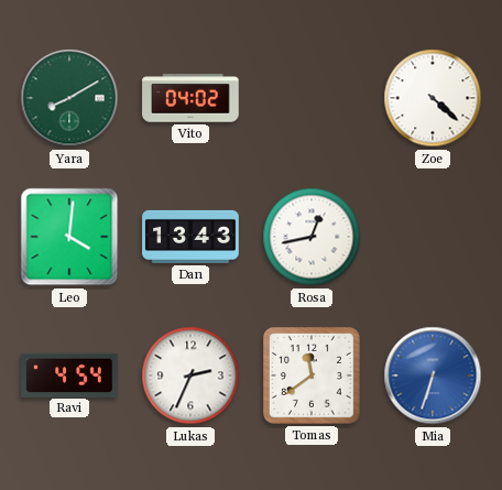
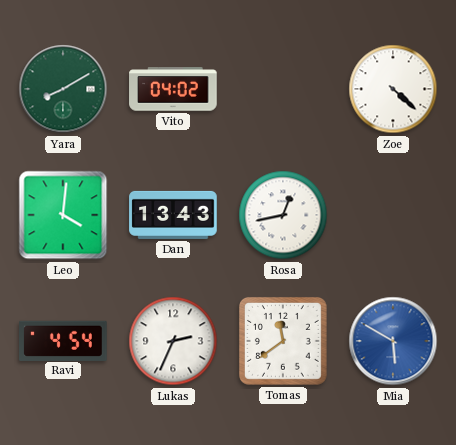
Mia: 6:33 -> 5:50 (393, 341)
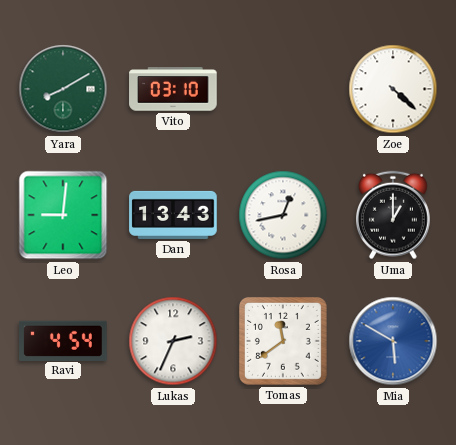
Vito: 04:02 -> 03:10 (173, 89)
Leo: 4:01 -> 9:01 (63, 215)
Uma: none -> 1:00 (394, 215)
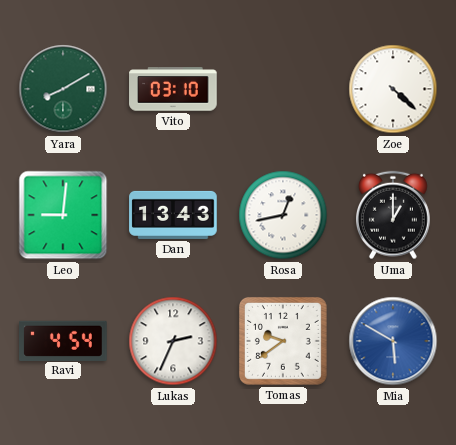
Tomas: 11:39 -> 9:39 (283, 341)
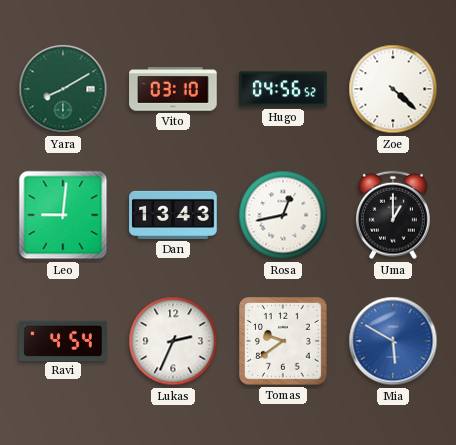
Hugo: none -> 04:56 (283, 89)
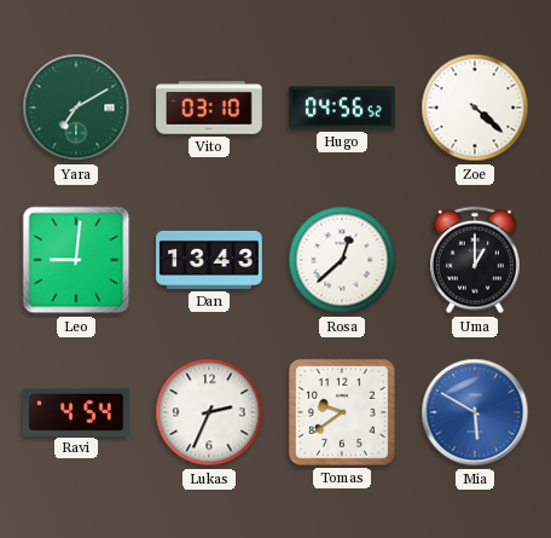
Yara: 8:10 -> 7:10 (76, 108)
Rosa: 12:43 -> 12:38 (342, 260)
